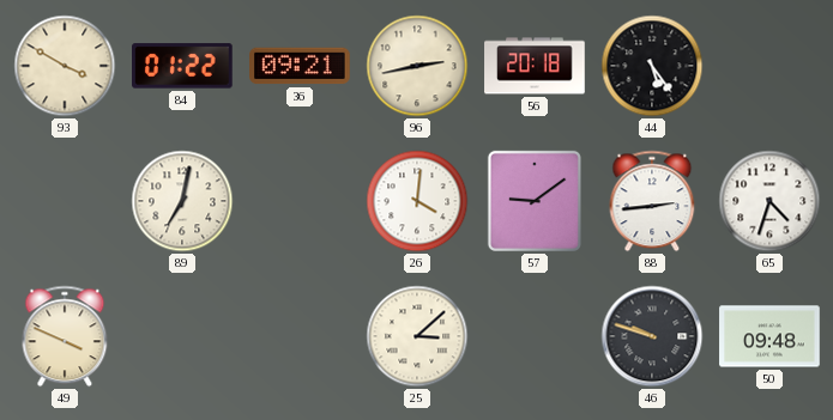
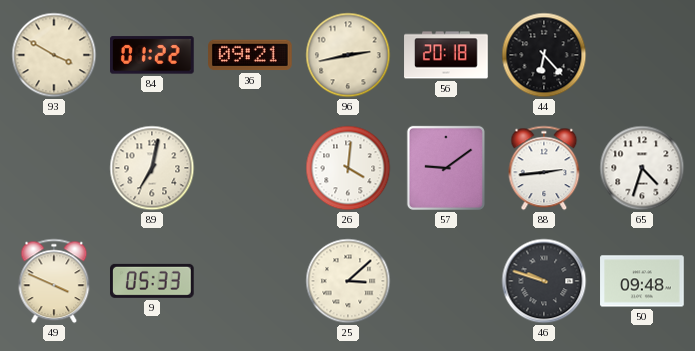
44: 5:24 -> 6:23 (544, 55)
9: none -> 05:33 (153, 281)
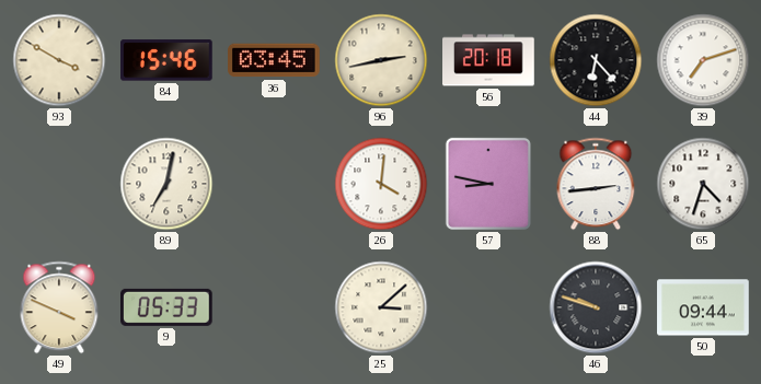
84: 01:22 -> 15:46 (168, 60)
36: 09:21 -> 03:45 (274, 60)
39: none -> 7:12 (703, 60)
57: 9:09 -> 8:47 (488, 184)
50: 09:48 -> 09:44 (703, 307)
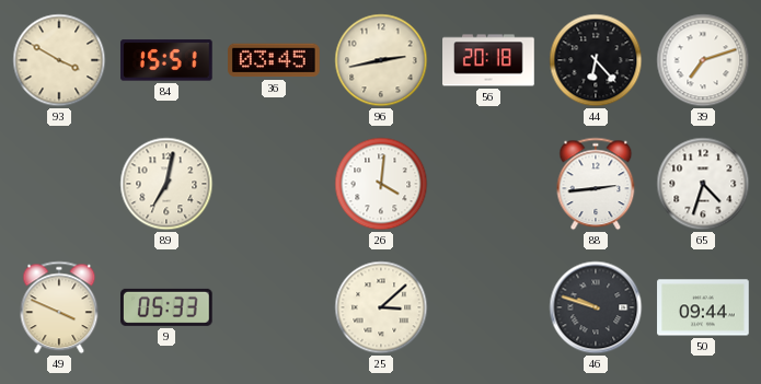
84: 15:46 -> 15:51 (168, 60)
57: 8:47 -> none (488, 184)
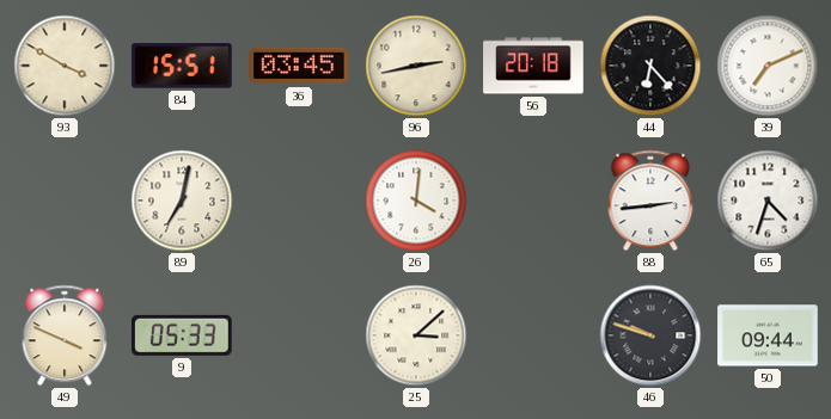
39: 7:12 -> 7:11 (768, 66)
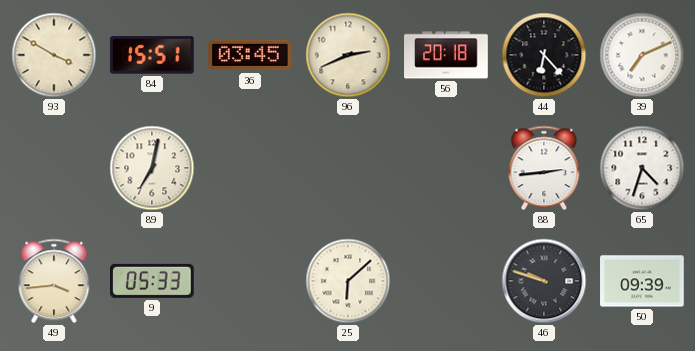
96: 2:43 -> 2:41 (348, 55)
26: 4:01 -> none (416, 201)
49: 3:49 -> 3:44 (54, 281)
25: 3:08 -> 6:08 (348, 281)
50: 09:44 -> 09:39 (642, 281)
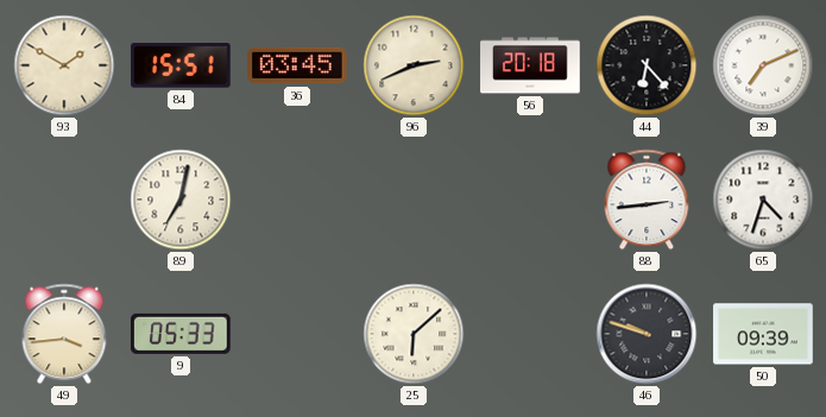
93: 3:50 -> 1:50 (64, 65)
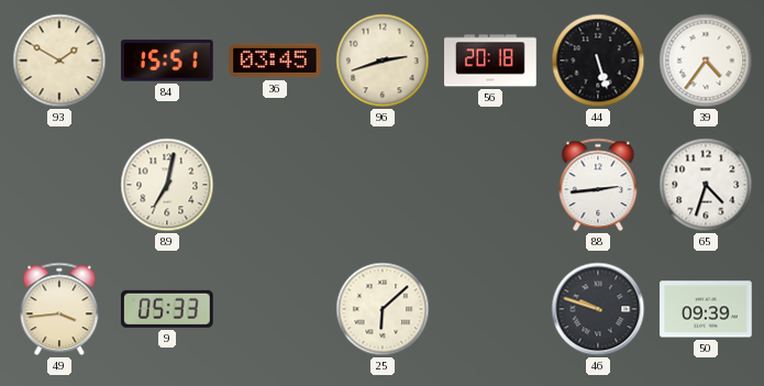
96: 2:41 -> 2:42 (383, 60)
44: 6:23 -> 5:27 (598, 60)
39: 7:11 -> 4:36 (706, 60)
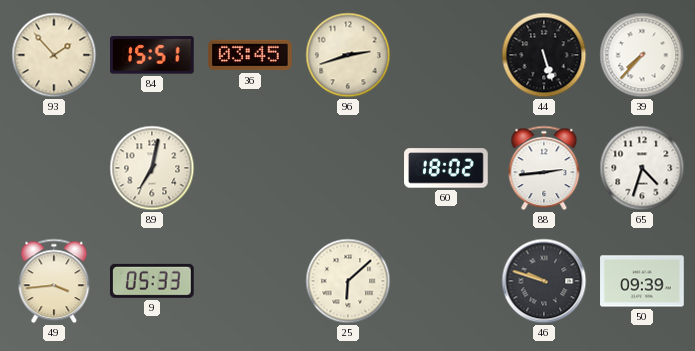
93: 1:50 -> 1:53 (54, 55)
56: 20:18 -> none (490, 60)
39: 4:36 -> 7:37 (642, 55)
60: none -> 18:02 (446, 168)
